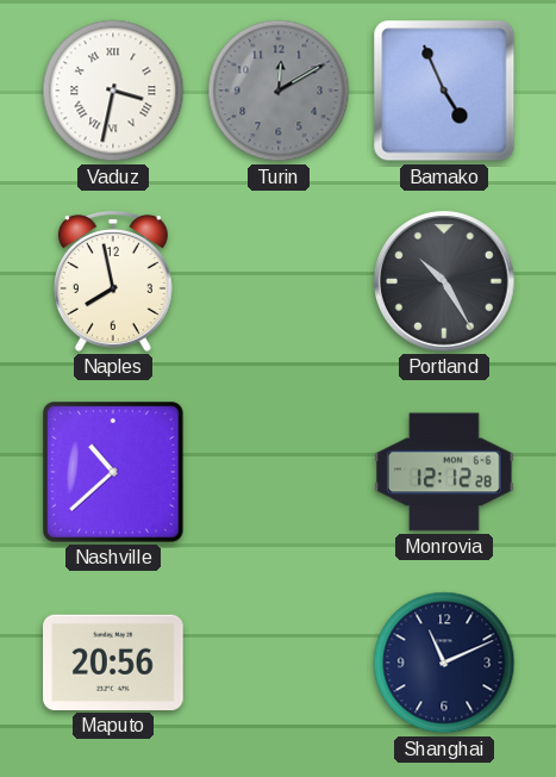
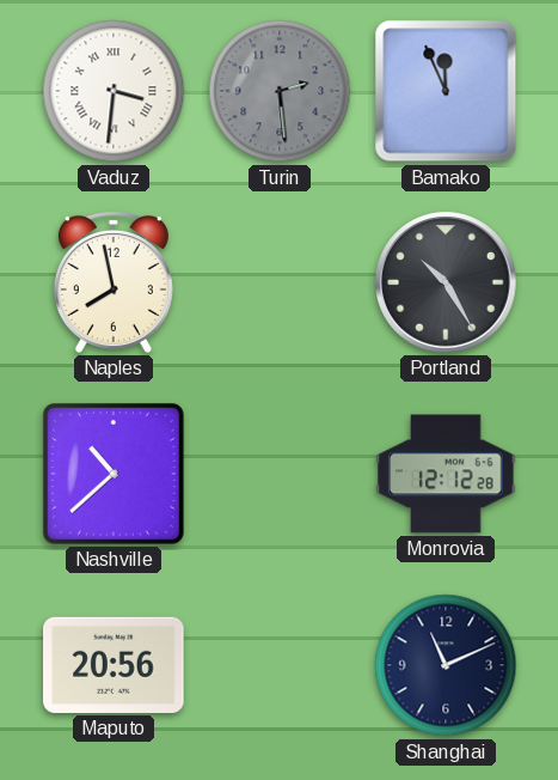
Vaduz: 3:32 -> 3:31 (114, 91)
Turin: 12:10 -> 2:29 (280, 91)
Bamako: 4:56 -> 11:56 (446, 91)
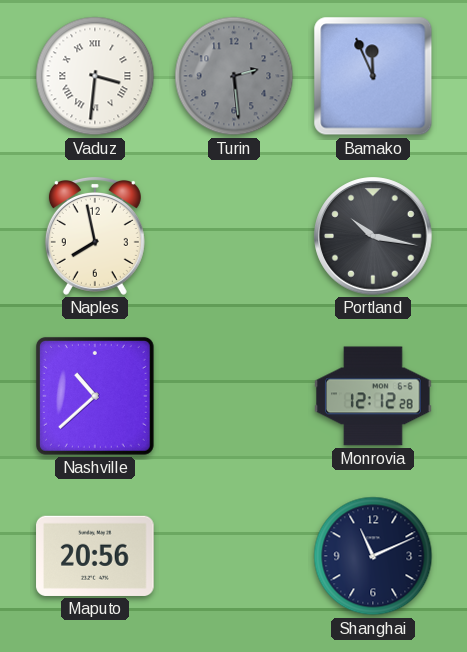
Portland: 10:25 -> 10:17 (373, 236)
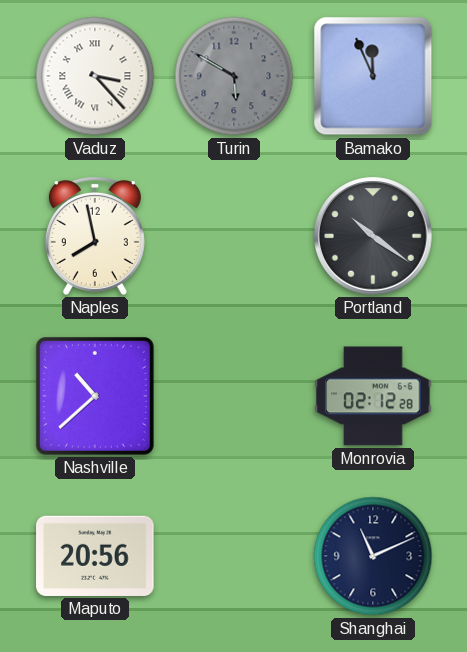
Vaduz: 3:31 -> 3:23 (95, 76)
Turin: 2:29 -> 5:50 (234, 76)
Portland: 10:17 -> 10:21 (373, 236)
Monrovia: 12:12 -> 02:12 (373, 396)
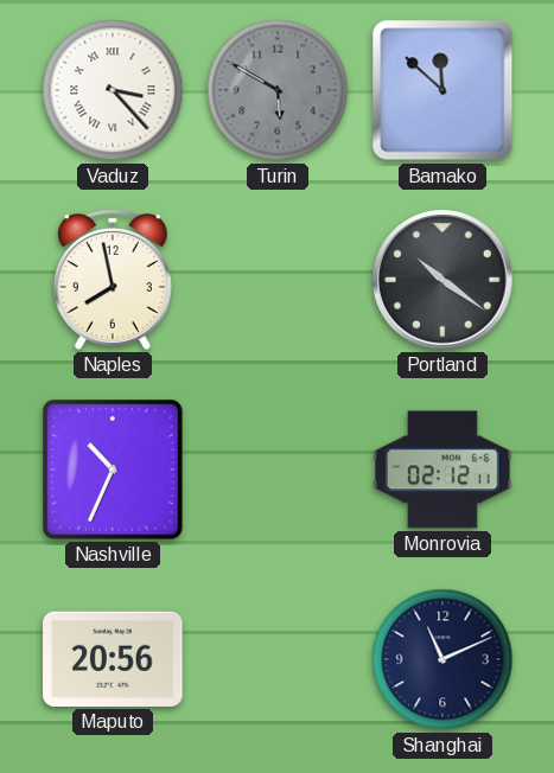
Bamako: 11:56 -> 11:52 (442, 90)
Nashville: 10:38 -> 10:34 (113, 469)
Monrovia: 02:12:28 -> 02:12:11 (442, 469)
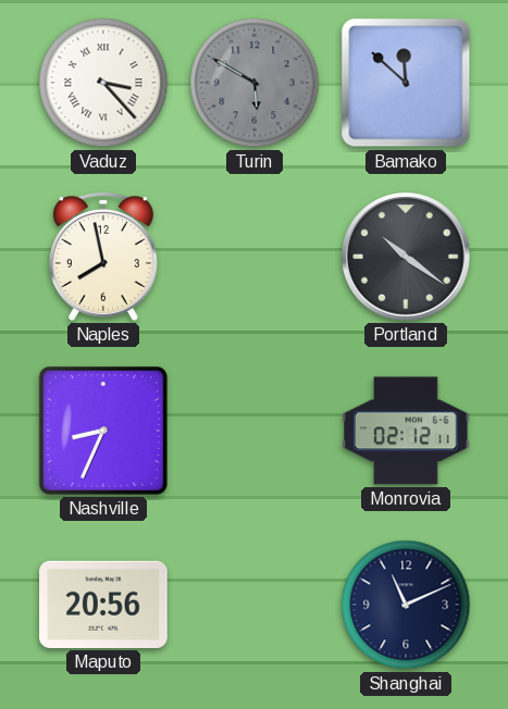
Nashville: 10:34 -> 8:34 (103, 431)
